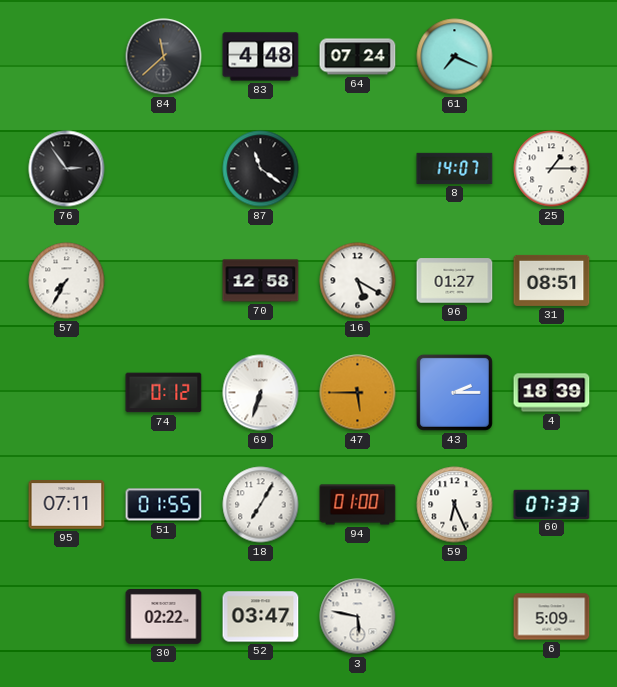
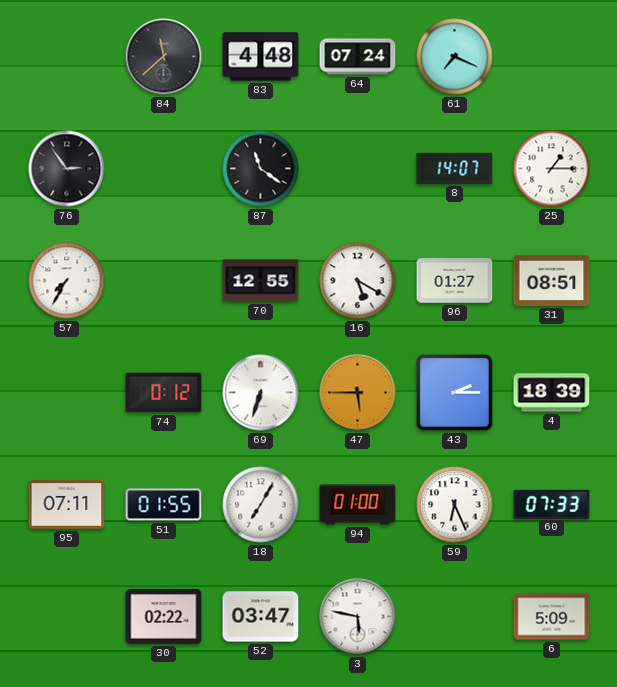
70: 12:58 -> 12:55 (261, 281)
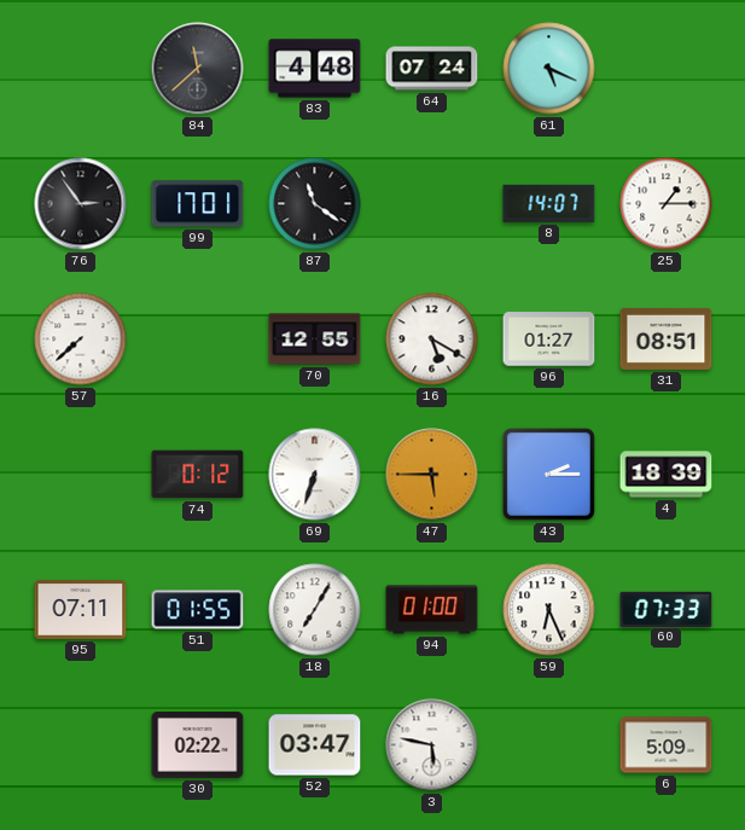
61: 7:19 -> 5:19 (549, 69)
99: none -> 17:01 (198, 204)
57: 7:35 -> 7:38 (81, 339)
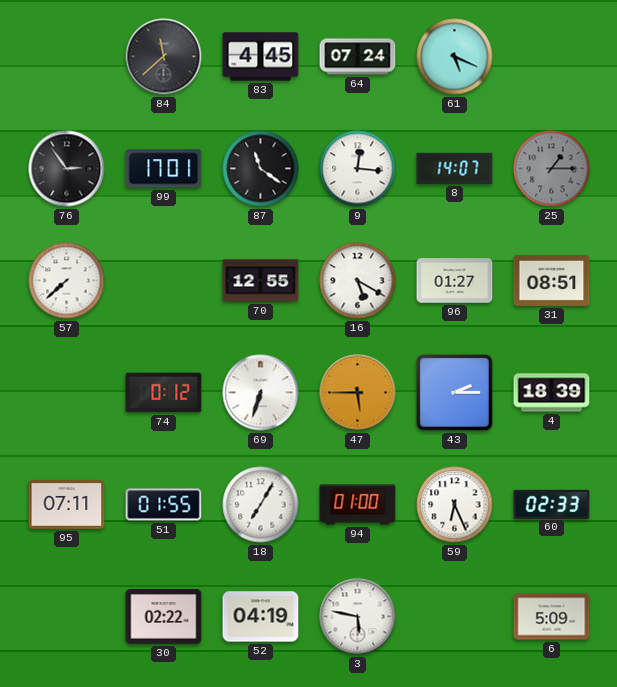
83: 4:48 -> 4:45 (261, 57)
9: none -> 12:16 (358, 169)
25 dial: white -> grey (552, 169)
60: 07:33 -> 02:33 (552, 504)
52: 03:47 -> 04:19 (261, 617)
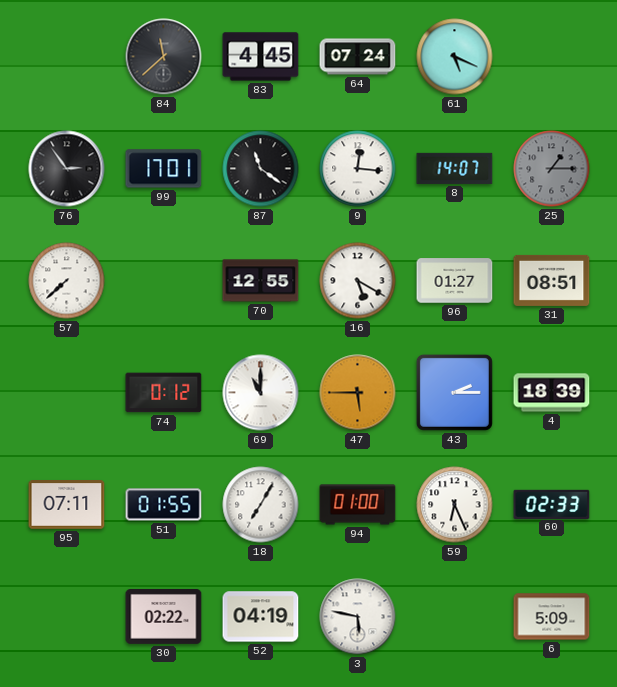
69: 6:33 -> 11:00 (261, 393)
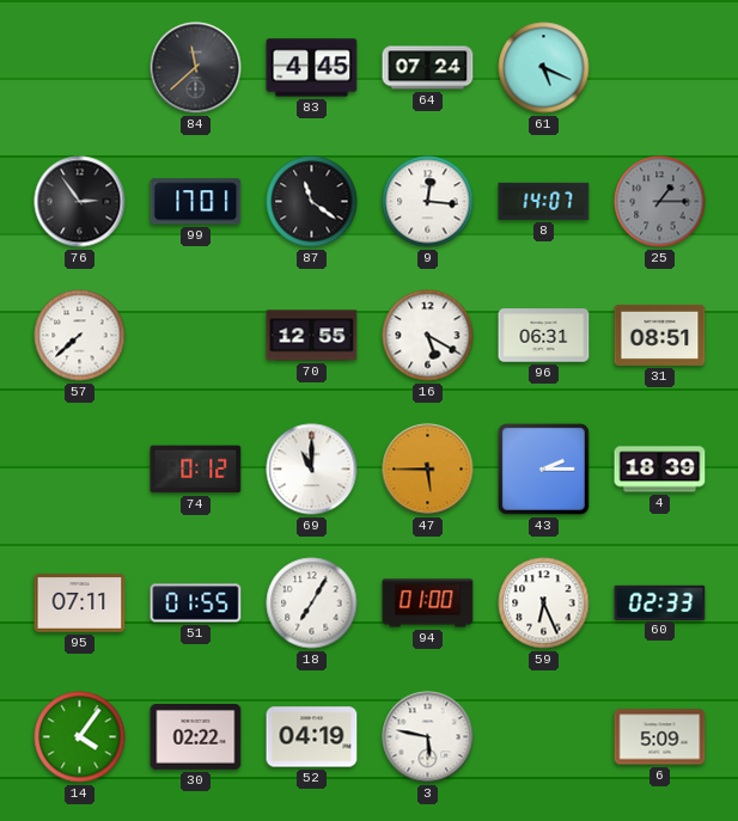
96: 01:27 -> 06:31 (544, 336)
14: none -> 4:06 (80, 737)
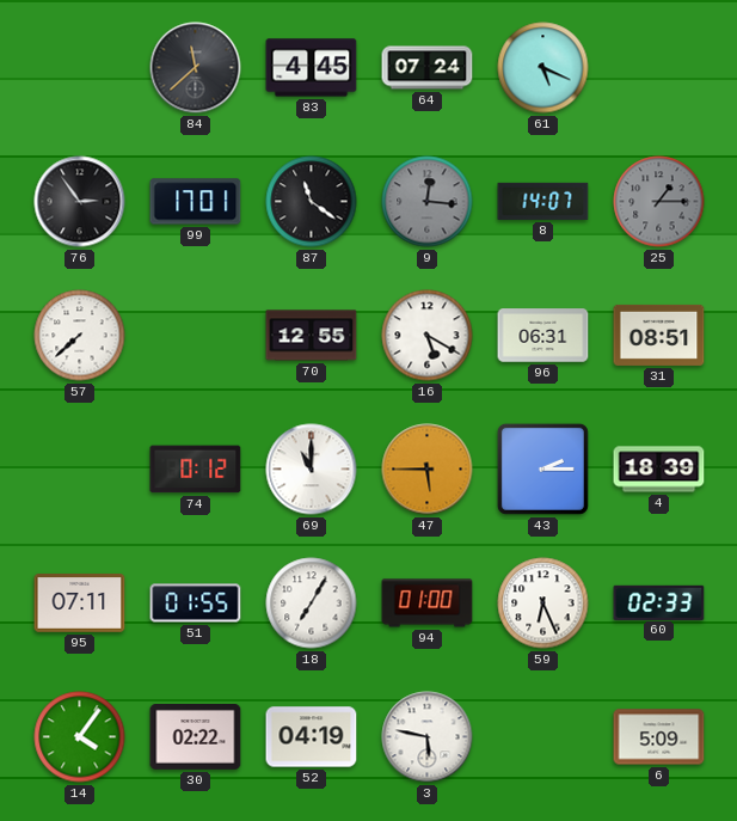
9 dial: white -> grey (428, 202)
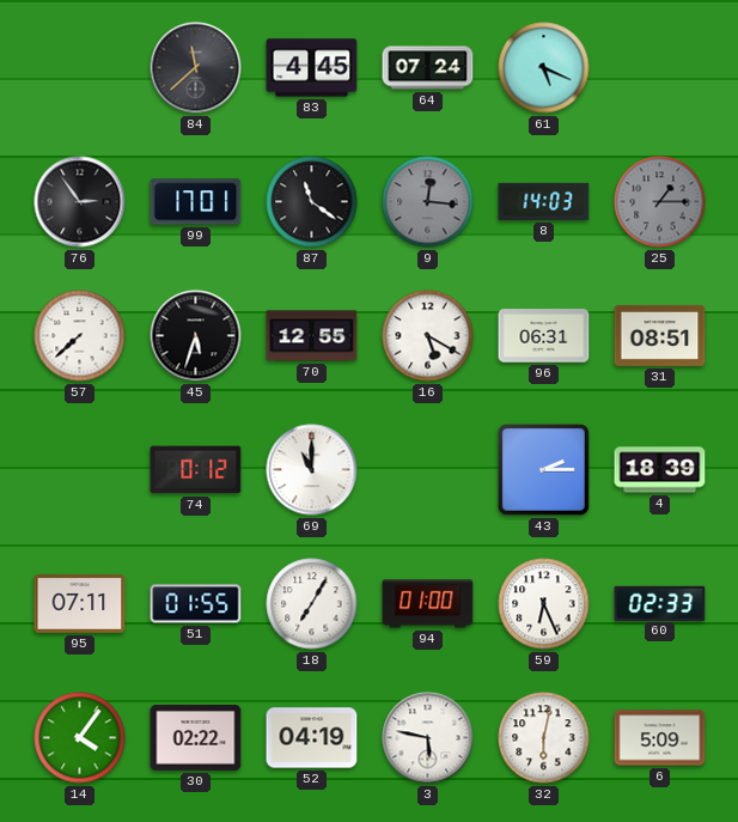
8: 14:07 -> 14:03 (544, 201)
45: none -> 5:33 (196, 336)
47: 5:45 -> none (428, 470)
32: none -> 6:02 (544, 738)
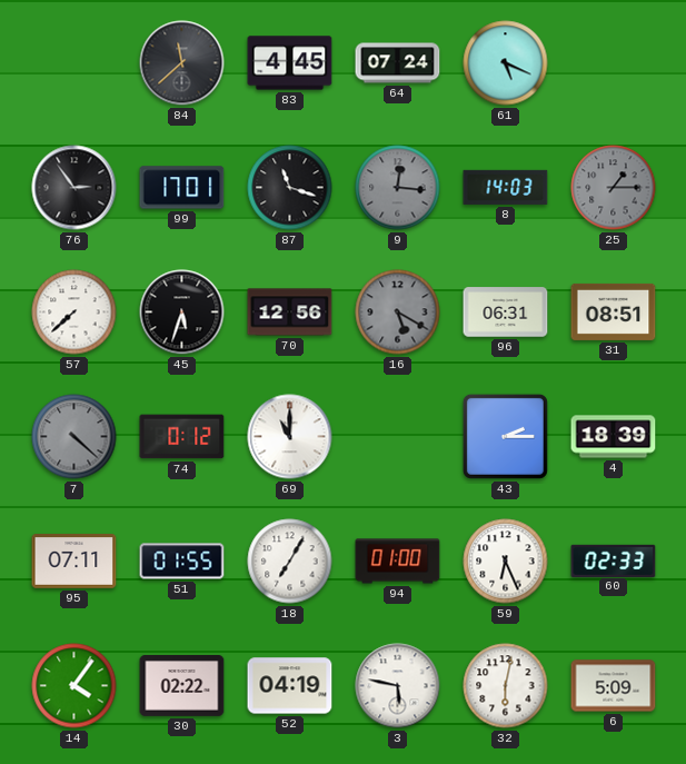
87: 11:21 -> 11:18 (290, 188)
70: 12:55 -> 12:56 (290, 312)
16 dial: white -> grey (398, 312)
7: none -> 4:22 (74, 437)
